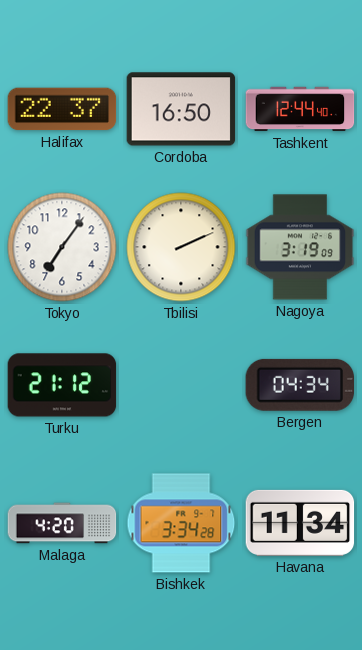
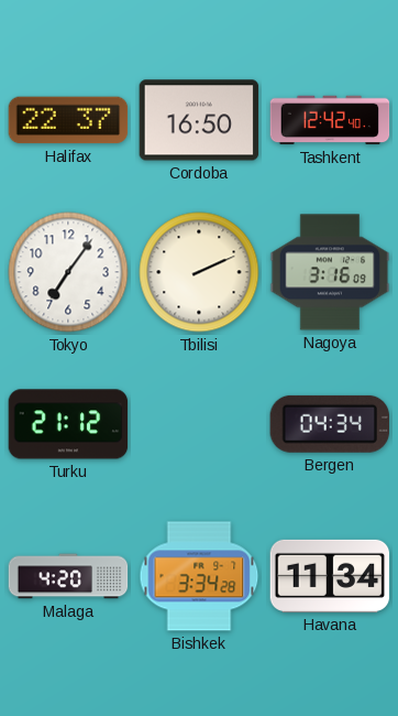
Tashkent: 12:44 -> 12:42 (330, 120)
Nagoya: 3:19 -> 3:16 (330, 272)
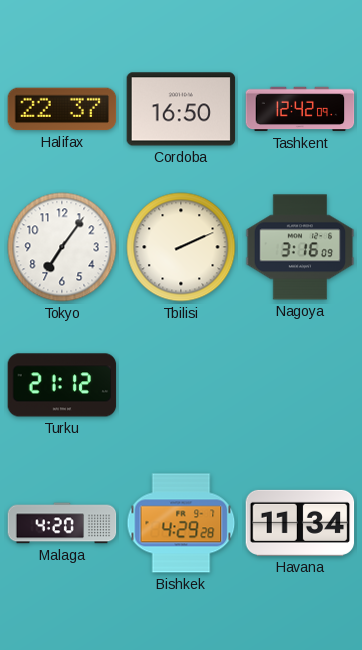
Tashkent: 12:42:40 -> 12:42:09 (300, 109)
Bergen: 04:34 -> none (329, 424)
Bishkek: 3:34 -> 4:29 (181, 523)
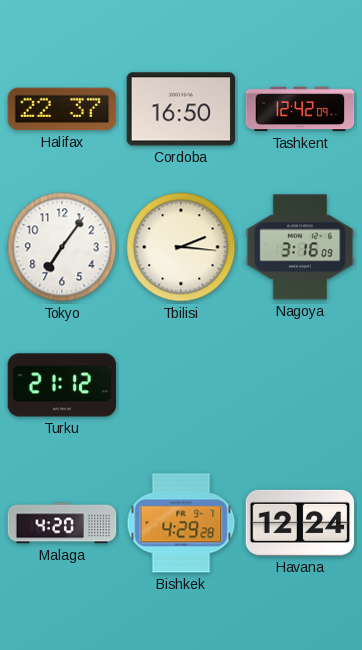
Tbilisi: 2:11 -> 2:16 (181, 247)
Havana: 11:34 -> 12:24 (300, 523)
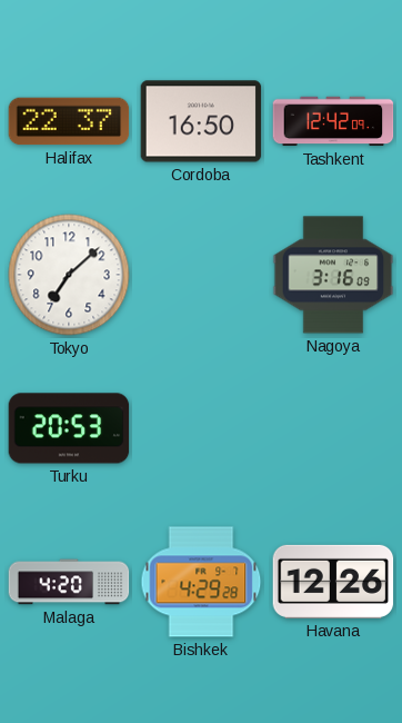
Tokyo: 7:06 -> 7:08 (69, 275)
Tbilisi: 2:16 -> none (181, 247)
Turku: 21:12 -> 20:53 (69, 428)
Havana: 12:24 -> 12:26 (333, 582)
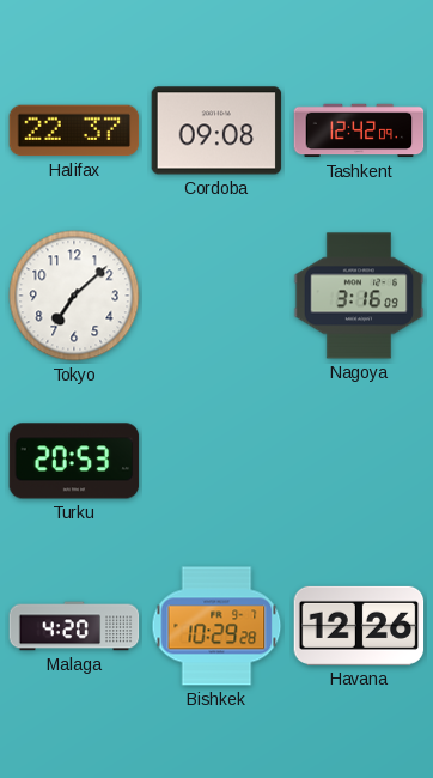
Cordoba: 16:50 -> 09:08 (216, 130)
Bishkek: 4:29 -> 10:29 (216, 626)
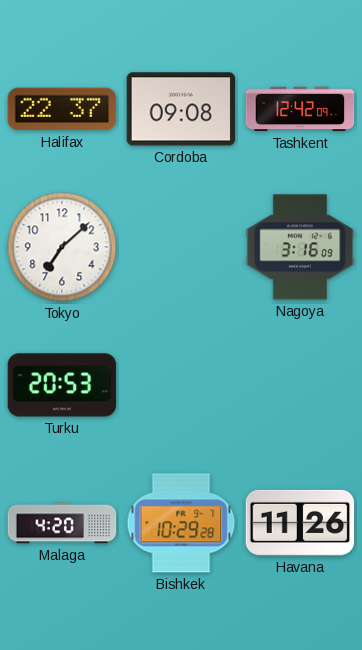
Havana: 12:26 -> 11:26 (300, 523)
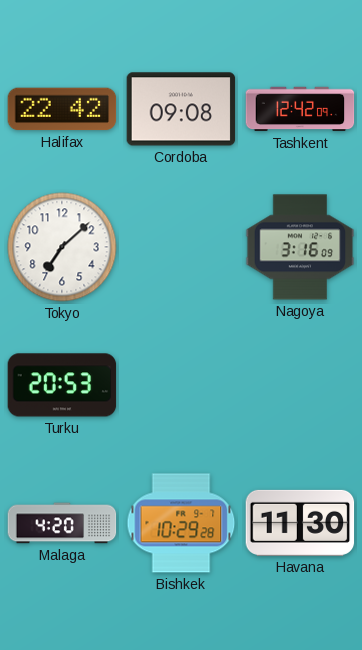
Halifax: 22:37 -> 22:42 (62, 109)
Havana: 11:26 -> 11:30 (300, 523)
